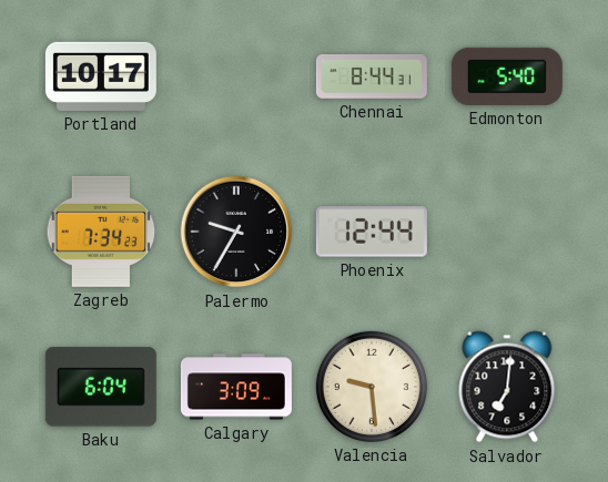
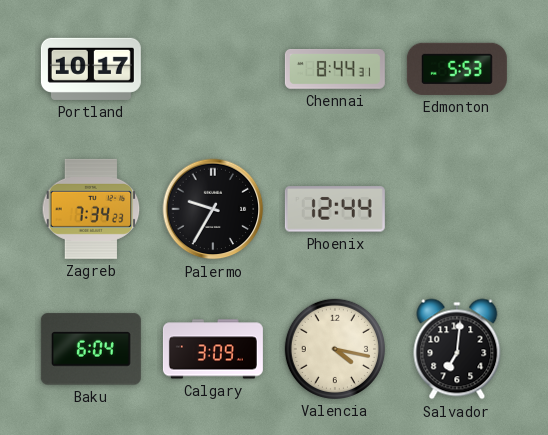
Edmonton: 5:40 -> 5:53 (457, 69)
Valencia: 9:29 -> 4:17 (335, 349)
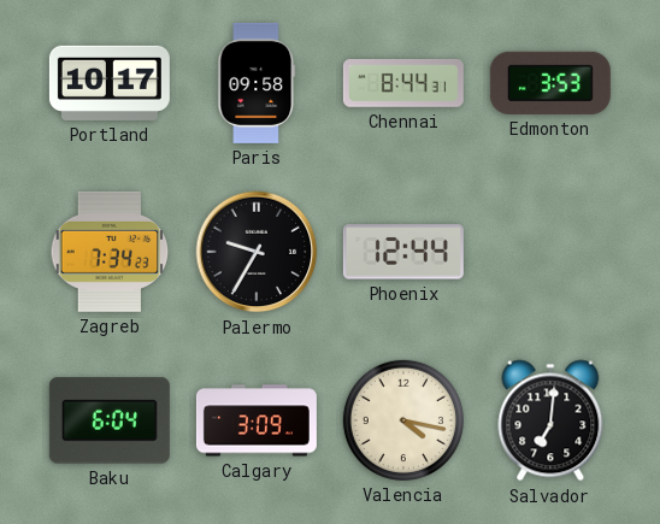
Paris: none -> 09:58 (257, 83)
Edmonton: 5:53 -> 3:53 (550, 83)
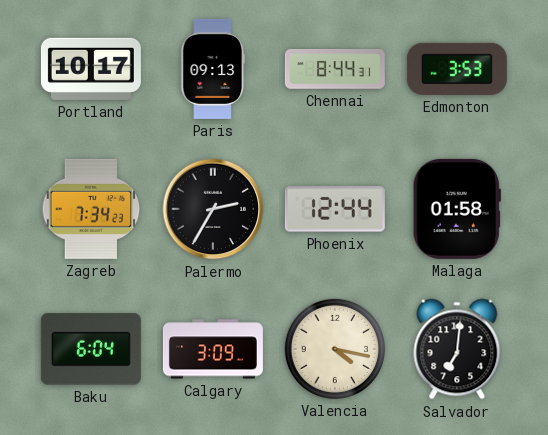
Paris: 09:58 -> 09:13 (213, 69)
Palermo: 9:35 -> 2:35 (213, 209)
Malaga: none -> 01:58 (457, 209)
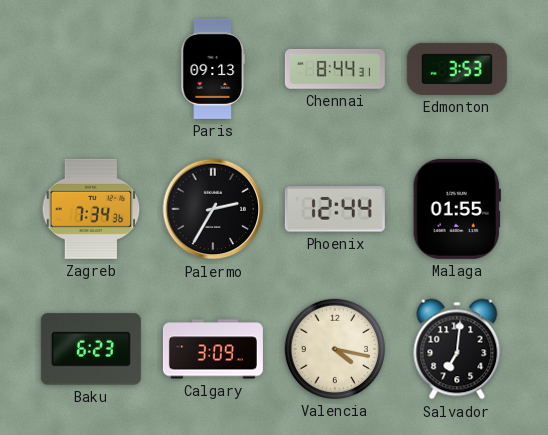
Portland: 10:17 -> none (91, 69)
Zagreb: 7:34:23 -> 7:34:36 (91, 209)
Malaga: 01:58 -> 01:55 (457, 209)
Baku: 6:04 -> 6:23 (91, 349)
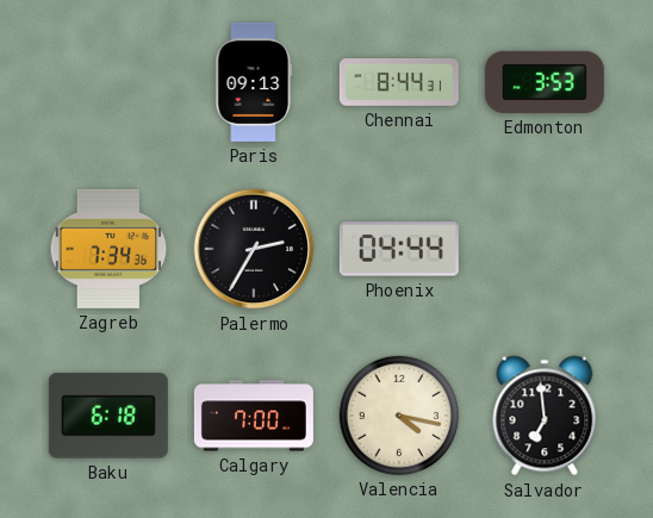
Phoenix: 12:44 -> 04:44 (399, 249)
Malaga: 01:55 -> none (457, 209)
Baku: 6:23 -> 6:18 (108, 416)
Calgary: 3:09 -> 7:00 (254, 416)
Salvador: 7:01 -> 6:59 (545, 416)
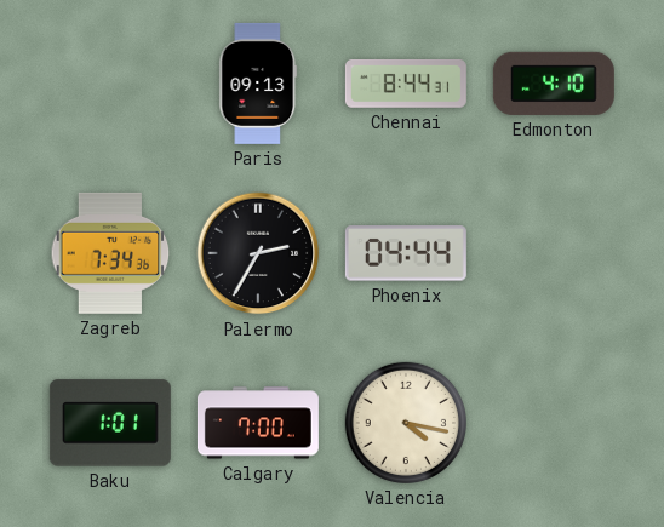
Edmonton: 3:53 -> 4:10 (554, 84)
Baku: 6:18 -> 1:01 (110, 423)
Salvador: 6:59 -> none (545, 416)
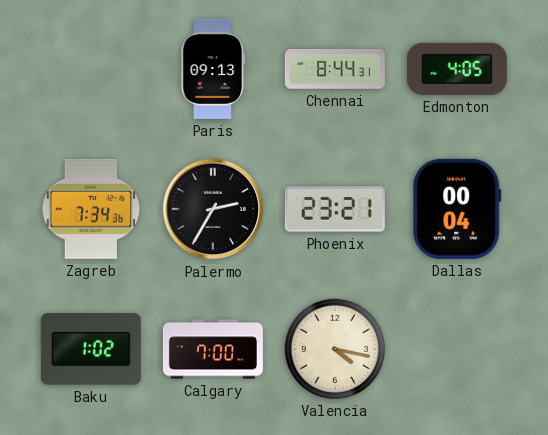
Edmonton: 4:10 -> 4:05 (457, 69)
Phoenix: 04:44 -> 23:21 (335, 209)
Dallas: none -> 00:04 (457, 209)
Baku: 1:01 -> 1:02 (91, 349)
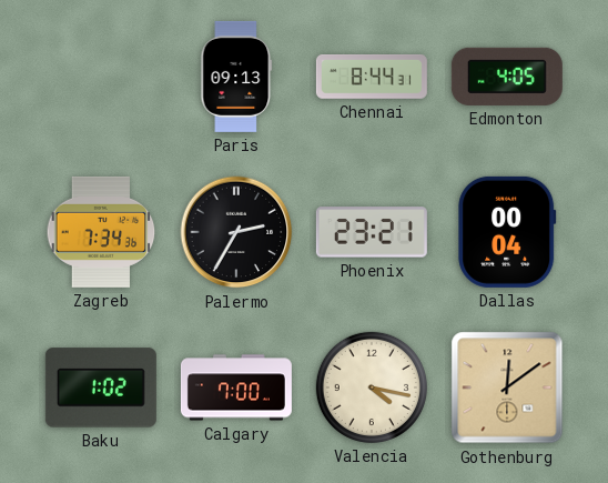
Gothenburg: none -> 12:09 (507, 388)
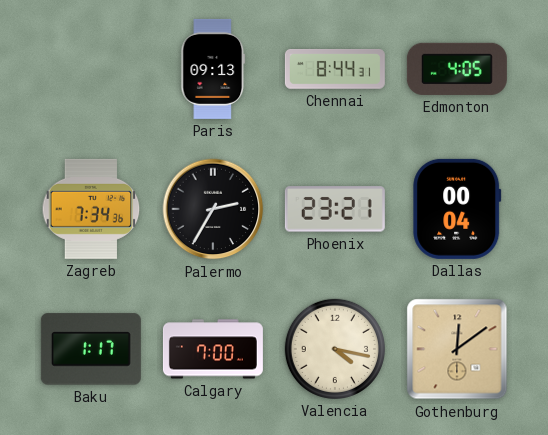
Baku: 1:02 -> 1:17 (91, 349)
